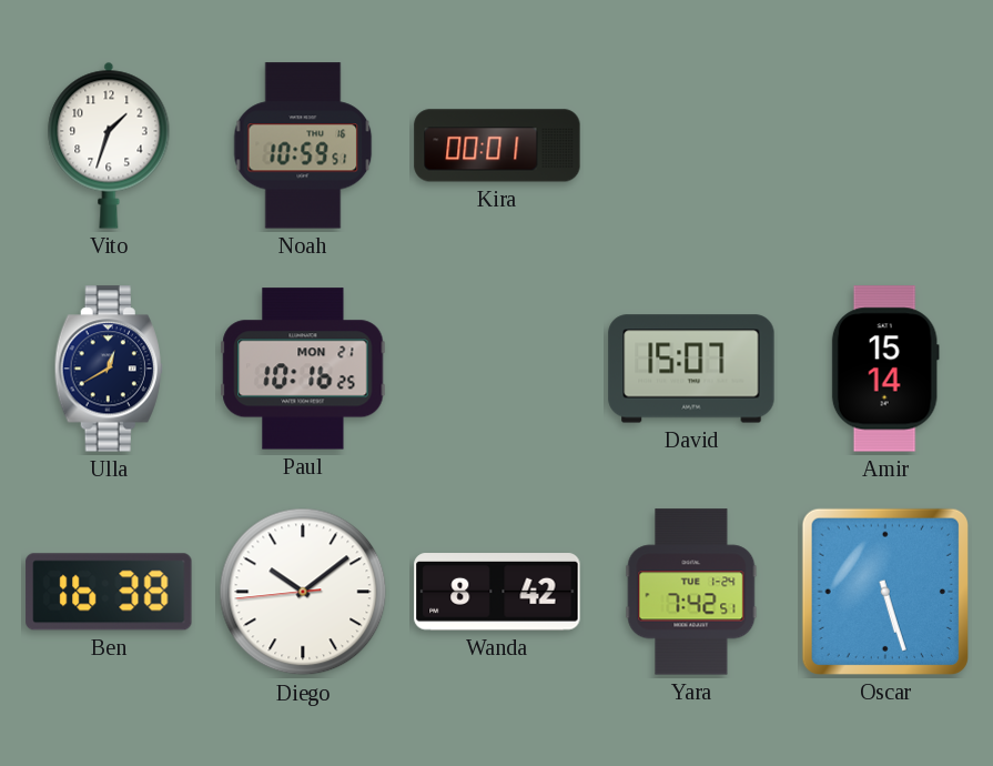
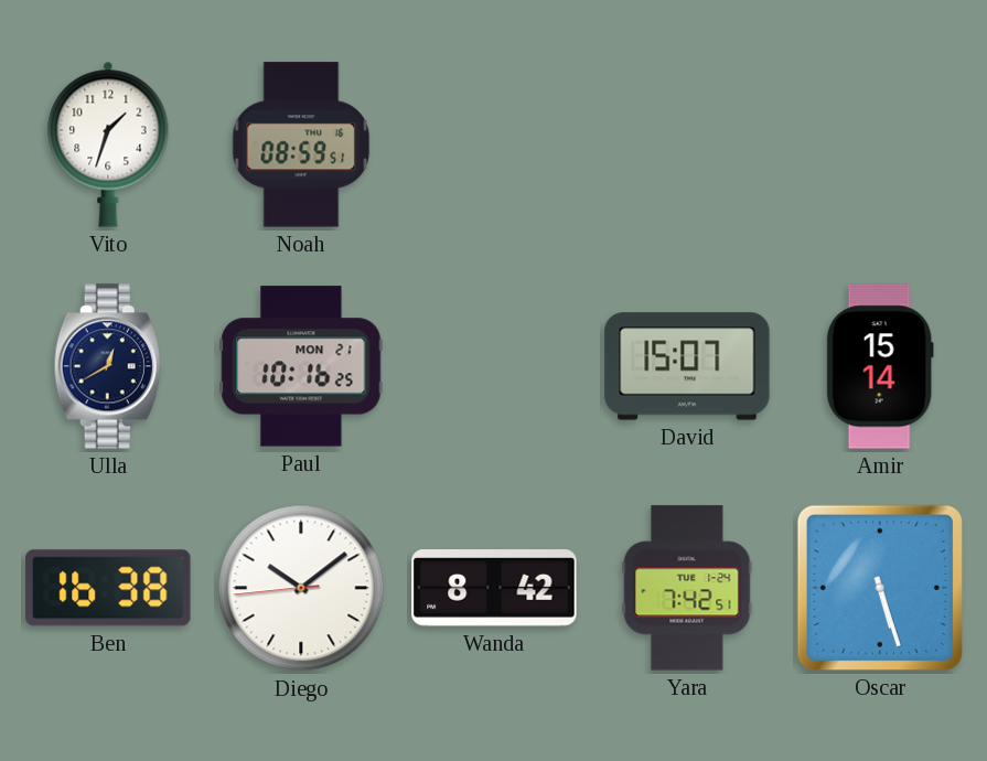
Noah: 10:59 -> 08:59 (301, 144)
Kira: 00:01 -> none (497, 145)
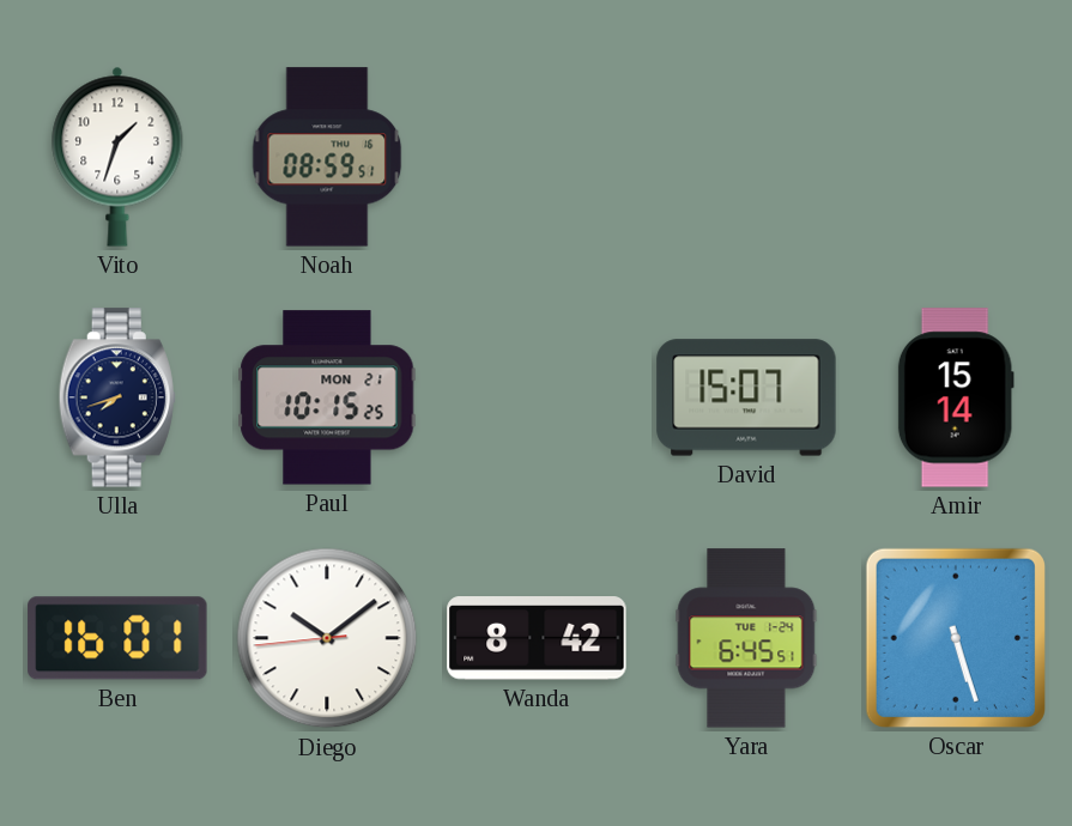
Ulla: 12:40 -> 7:42 (117, 397)
Paul: 10:16 -> 10:15 (327, 397)
Ben: 16:38 -> 16:01 (117, 638)
Yara: 7:42 -> 6:45 (746, 638)
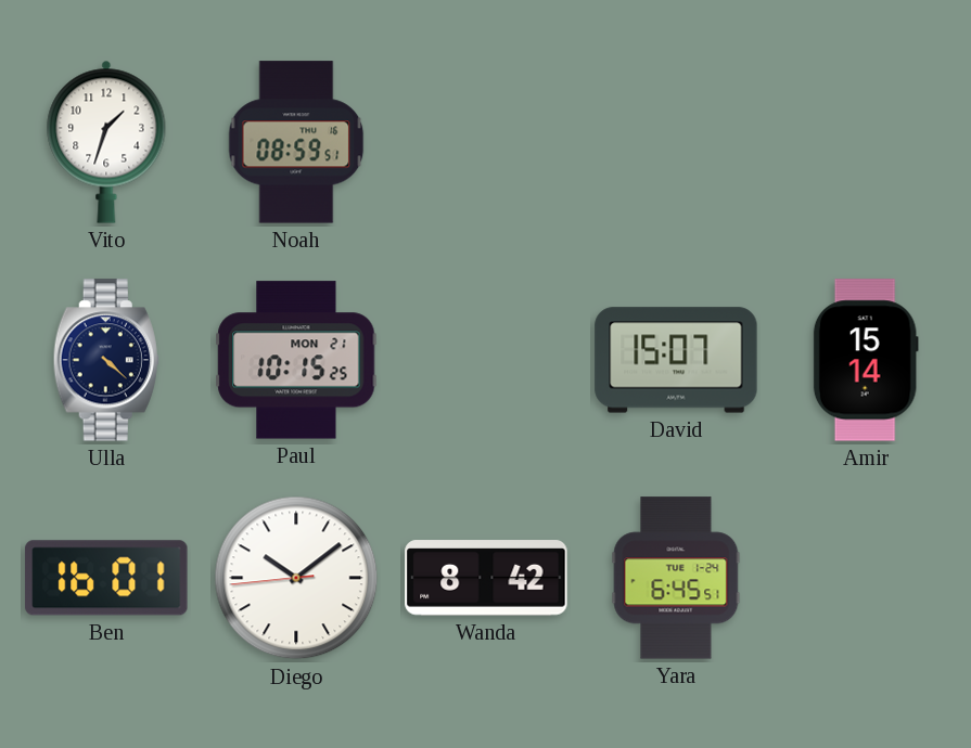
Ulla: 7:42 -> 4:22 (106, 360)
Oscar: 5:27 -> none (956, 638)
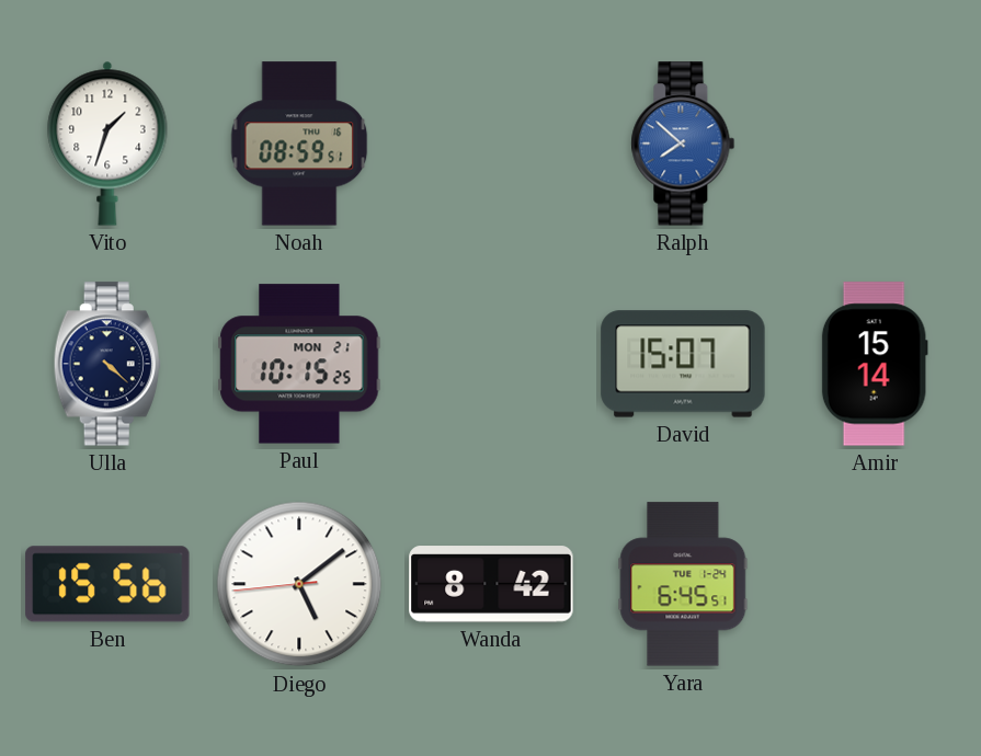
Ralph: none -> 7:52 (683, 144)
Ben: 16:01 -> 15:56 (107, 584)
Diego: 10:08 -> 5:08 (299, 584)
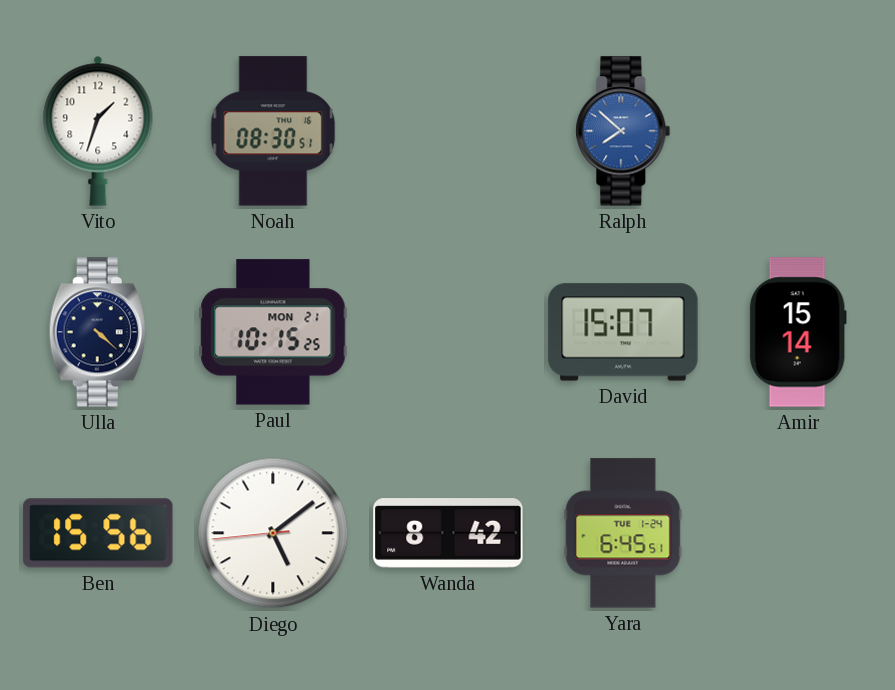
Noah: 08:59 -> 08:30 (273, 131)
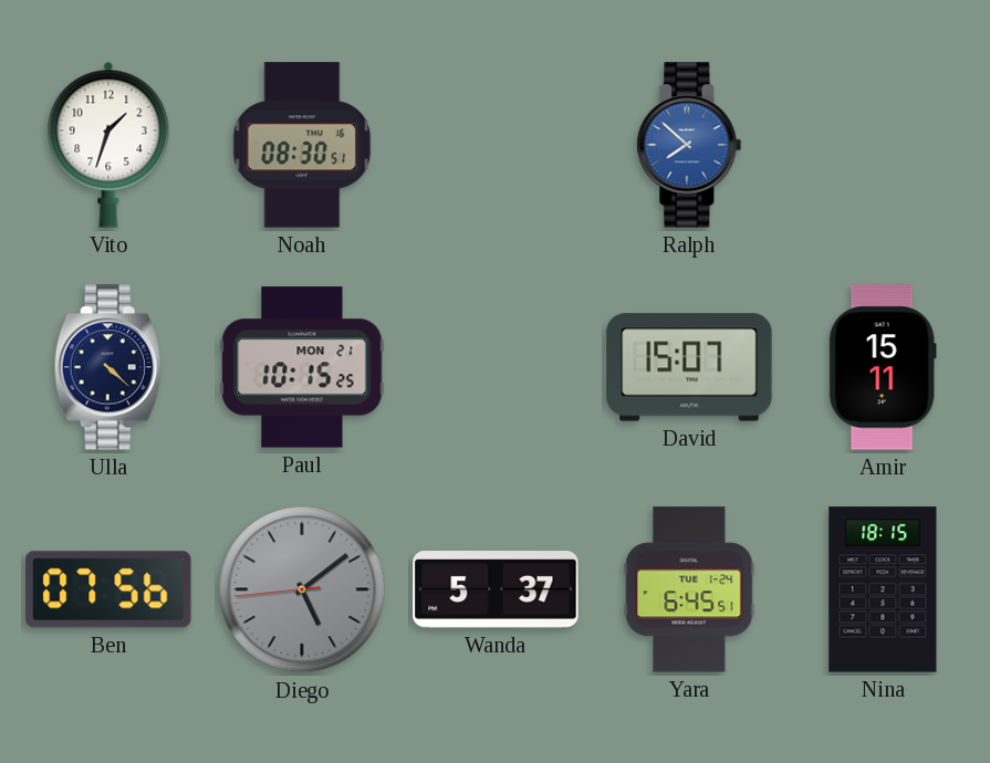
Amir: 15:14 -> 15:11 (883, 367)
Ben: 15:56 -> 07:56 (108, 589)
Diego dial: white -> grey (302, 589)
Wanda: 8:42 -> 5:37 (496, 589)
Nina: none -> 18:15 (883, 589)
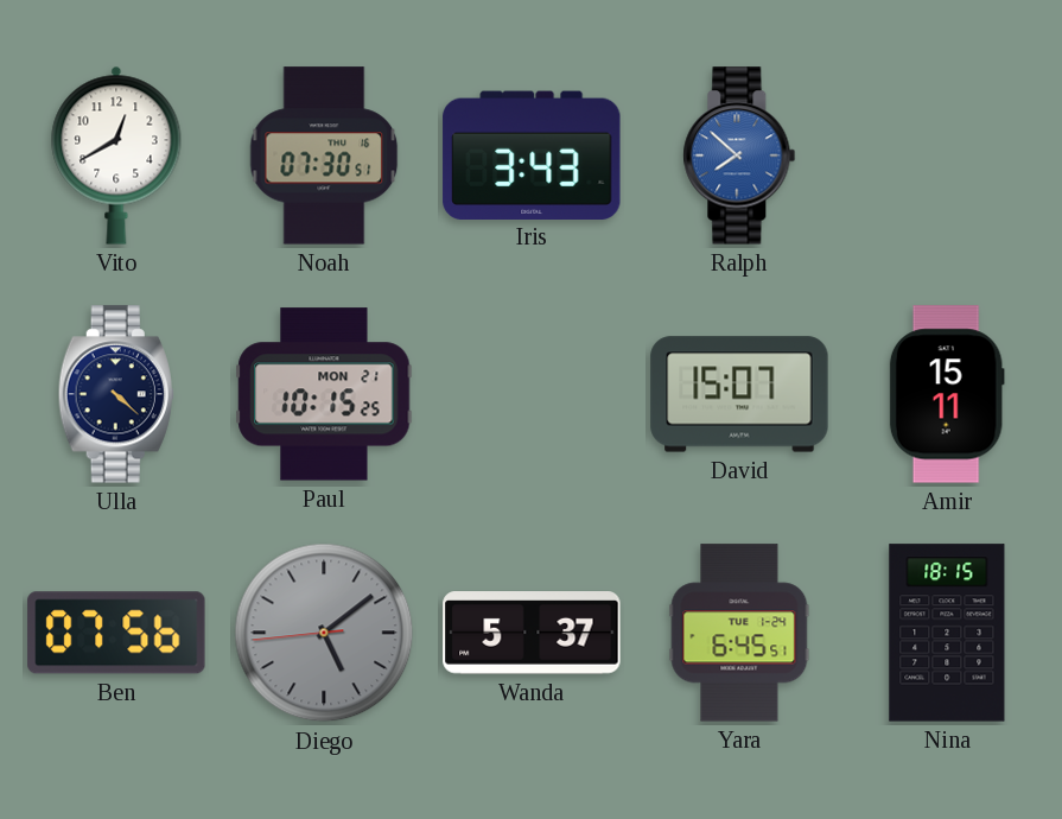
Vito: 1:33 -> 12:40 (116, 155)
Noah: 08:30 -> 07:30 (324, 155)
Iris: none -> 3:43 (532, 154)
